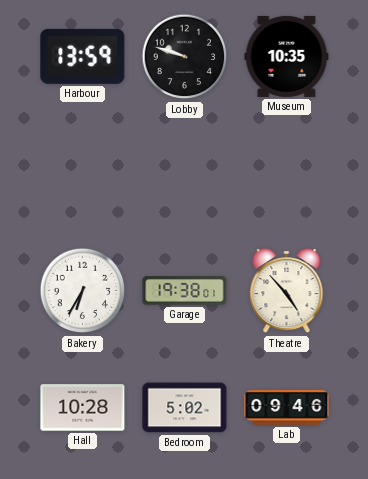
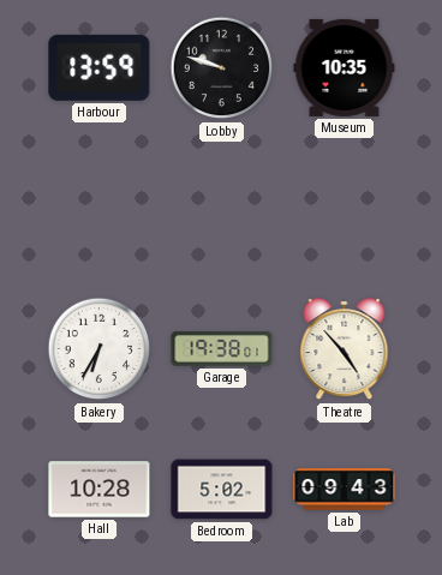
Lab: 09:46 -> 09:43 (345, 490)
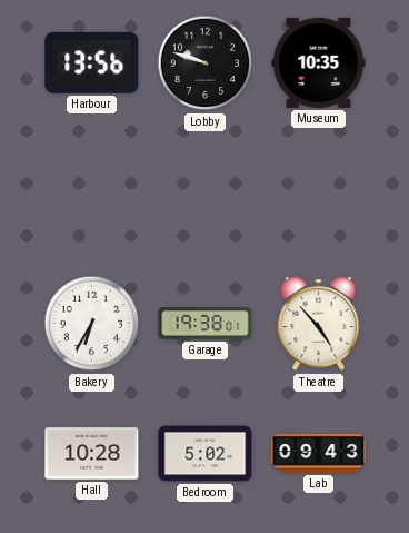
Harbour: 13:59 -> 13:56 (92, 62)
